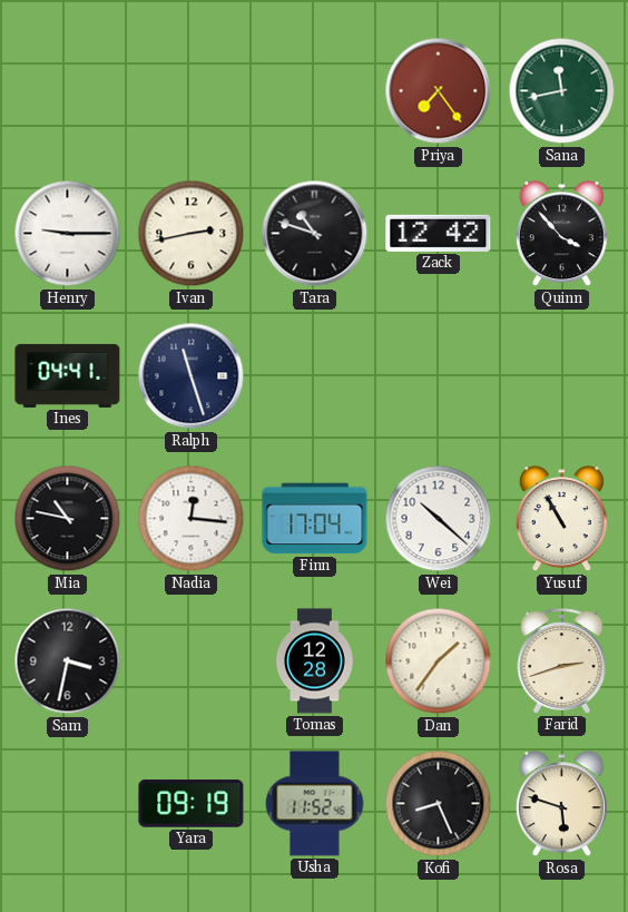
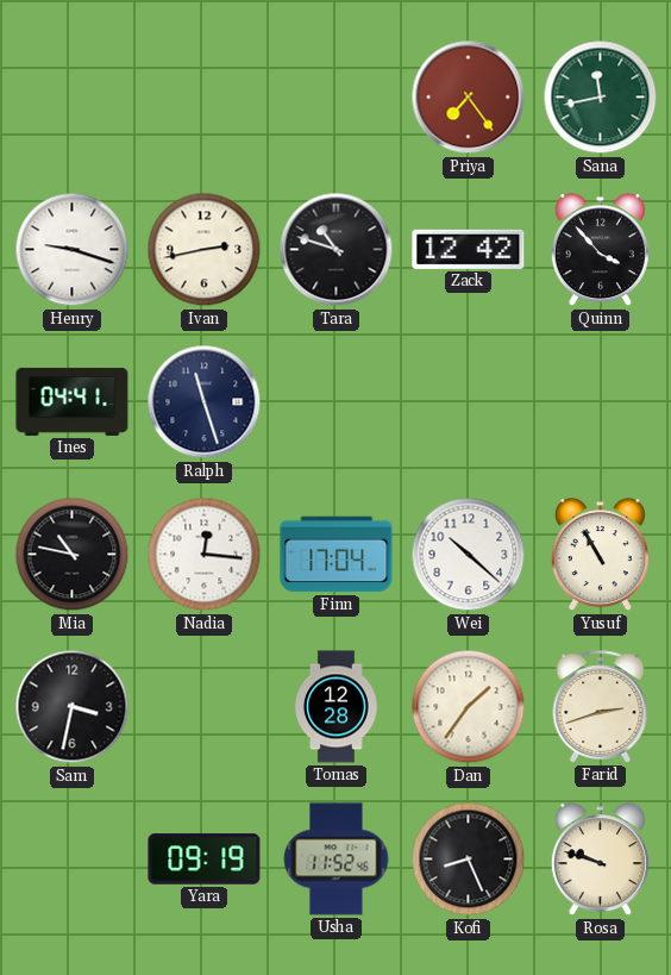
Henry: 9:15 -> 9:18 (73, 250)
Rosa: 5:48 -> 9:48 (600, 860)
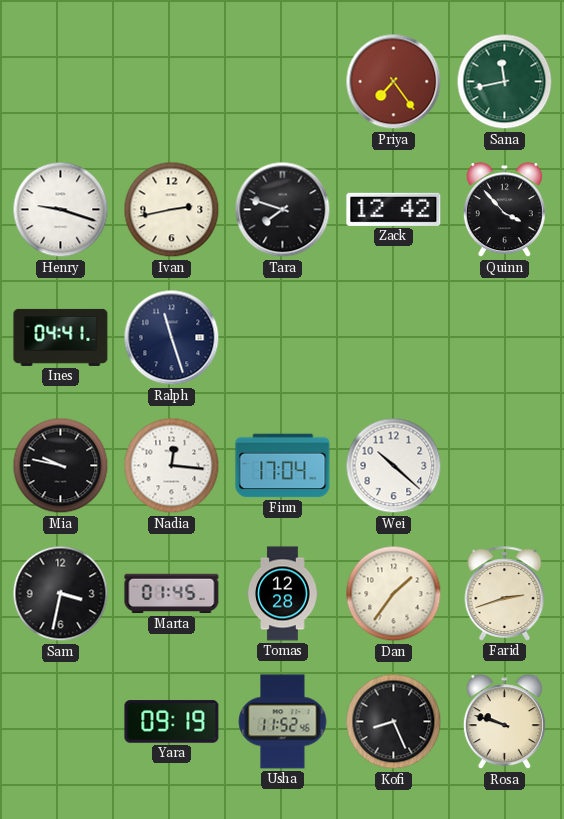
Tara: 10:48 -> 7:48 (283, 210)
Mia: 10:47 -> 9:47 (61, 466)
Yusuf: 10:55 -> none (600, 555)
Marta: none -> 01:45 (172, 594)
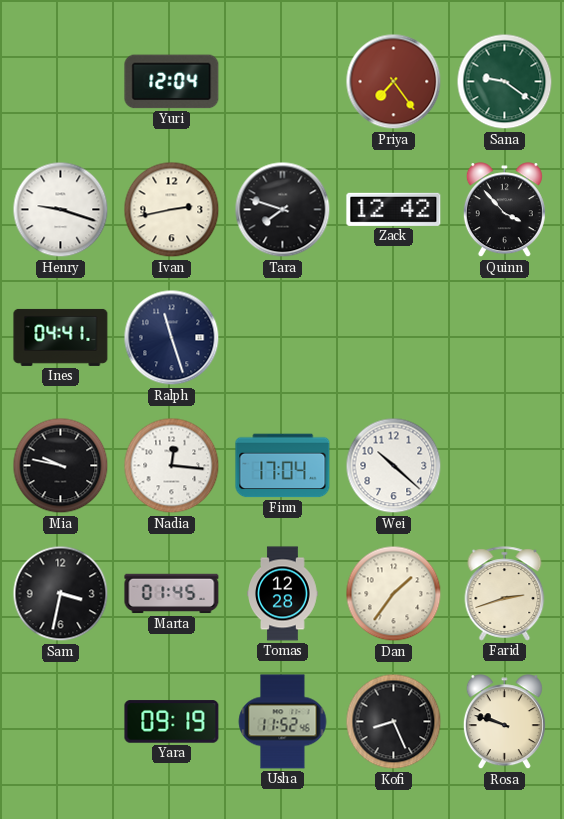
Yuri: none -> 12:04 (172, 82)
Sana: 11:43 -> 9:21 (505, 82)
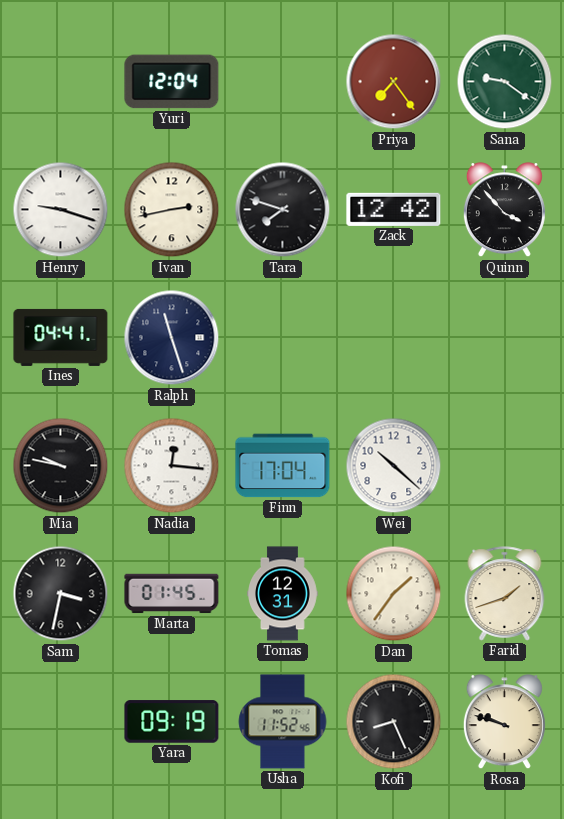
Tomas: 12:28 -> 12:31 (283, 594)
Farid: 2:42 -> 1:42 (505, 594)
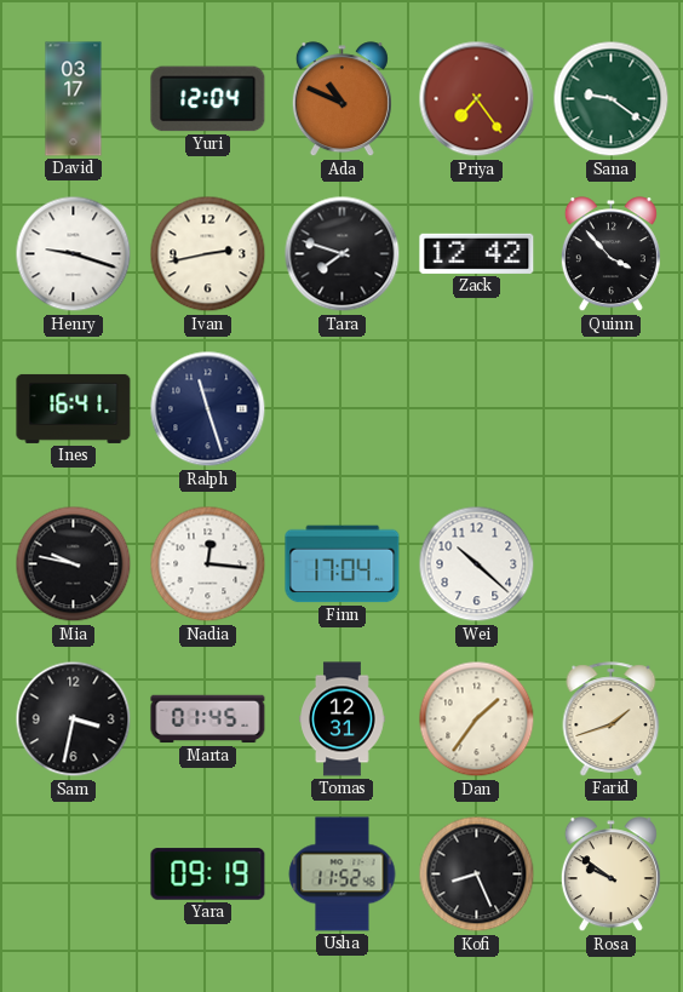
David: none -> 03:17 (74, 99)
Ada: none -> 10:49 (342, 99)
Ines: 04:41 -> 16:41 (74, 408)
Rosa: 9:48 -> 9:51 (610, 875)
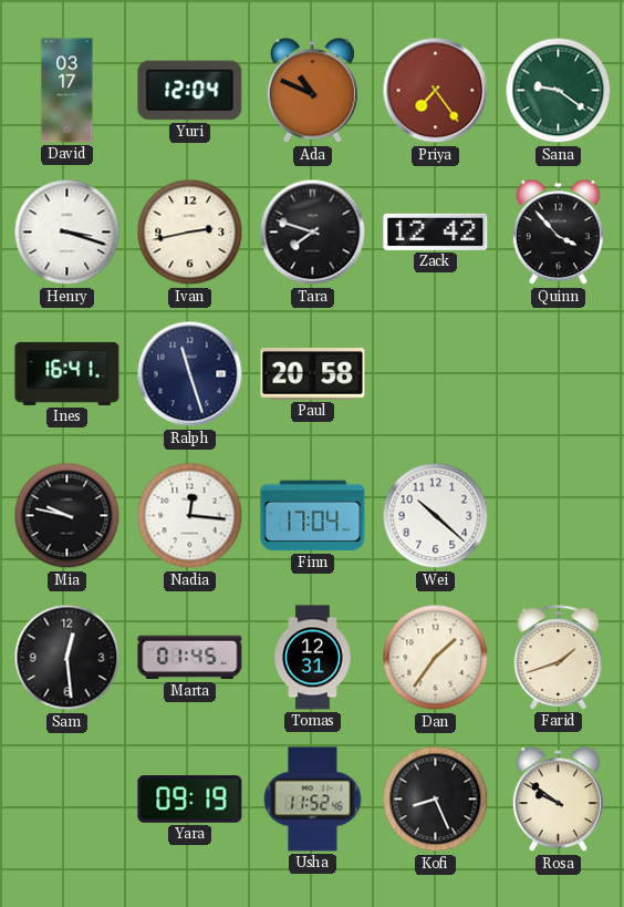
Henry: 9:18 -> 3:18 (67, 233)
Paul: none -> 20:58 (313, 374)
Sam: 3:32 -> 12:29 (67, 658)
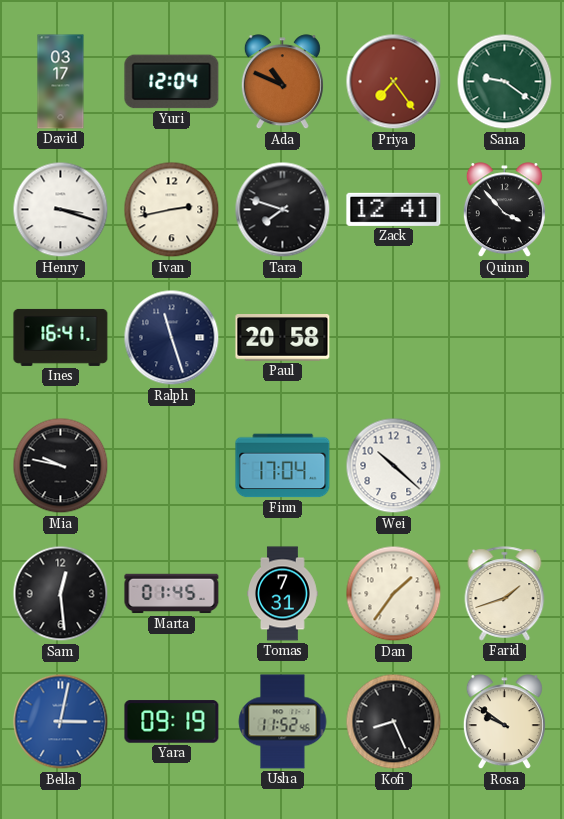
Zack: 12:42 -> 12:41 (394, 209)
Nadia: 12:16 -> none (190, 516)
Tomas: 12:31 -> 7:31 (283, 594)
Bella: none -> 3:02 (61, 722)
